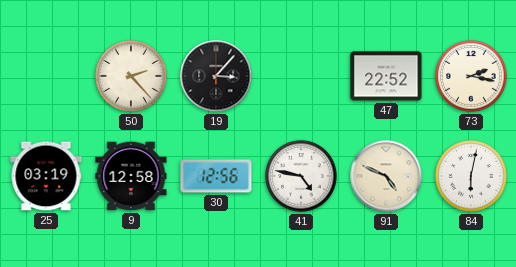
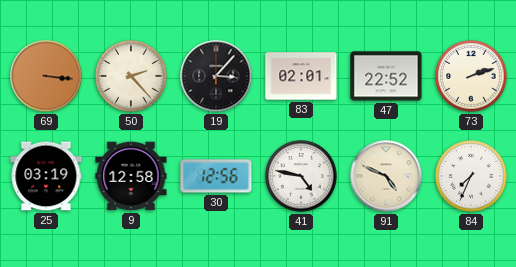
69: none -> 3:16 (46, 76)
83: none -> 02:01 (301, 76)
73: 2:17 -> 2:12 (471, 76)
84: 6:02 -> 7:34 (471, 176)
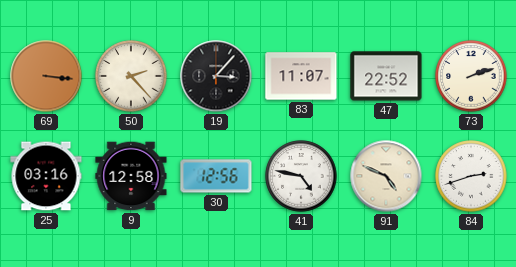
83: 02:01 -> 11:07 (301, 76)
25: 03:19 -> 03:16 (46, 176)
84: 7:34 -> 2:42 (471, 176)
